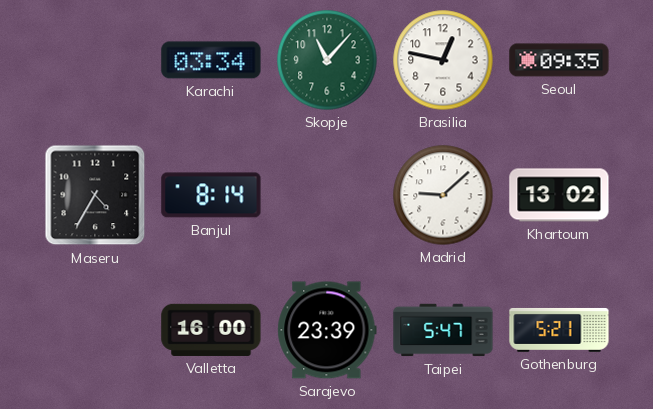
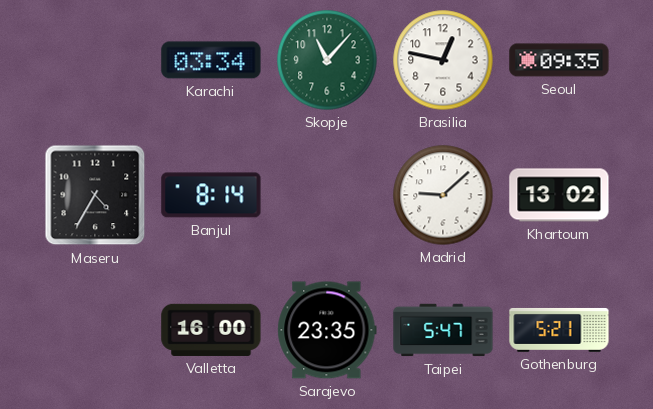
Sarajevo: 23:39 -> 23:35 (327, 330)
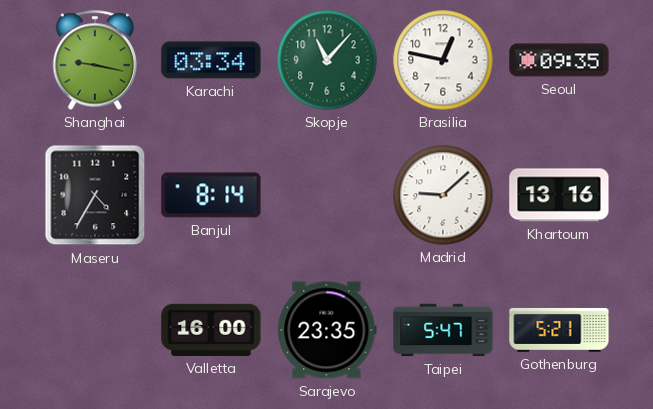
Shanghai: none -> 9:17 (95, 60)
Khartoum: 13:02 -> 13:16 (559, 195)
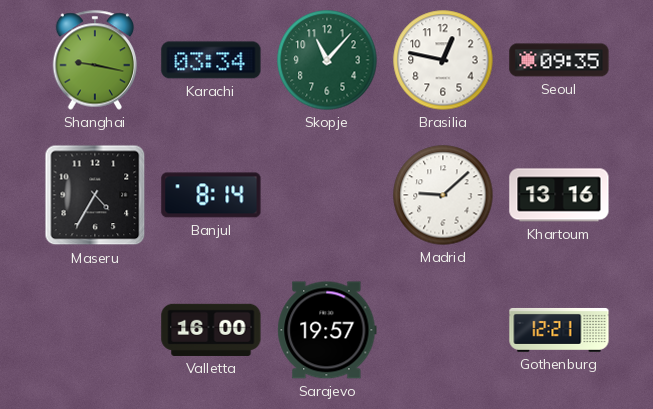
Sarajevo: 23:35 -> 19:57 (327, 330)
Taipei: 5:47 -> none (443, 330)
Gothenburg: 5:21 -> 12:21 (559, 330)
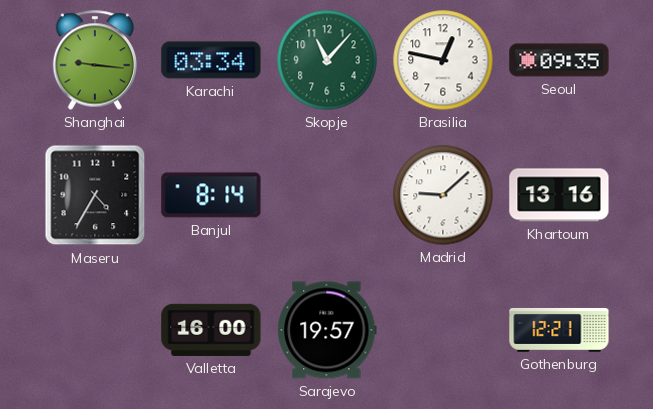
Shanghai: 9:17 -> 9:16 (95, 60)
